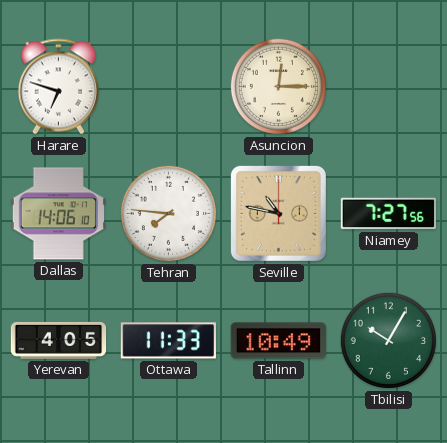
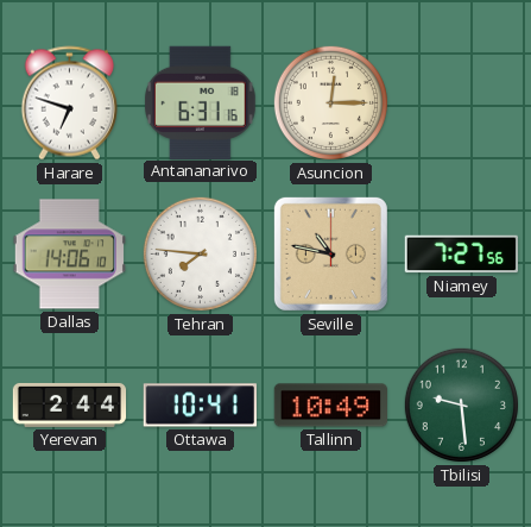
Antananarivo: none -> 6:31 (201, 102)
Yerevan: 4:05 -> 2:44 (70, 404)
Ottawa: 11:33 -> 10:41 (200, 406)
Tbilisi: 10:05 -> 9:29 (461, 404)
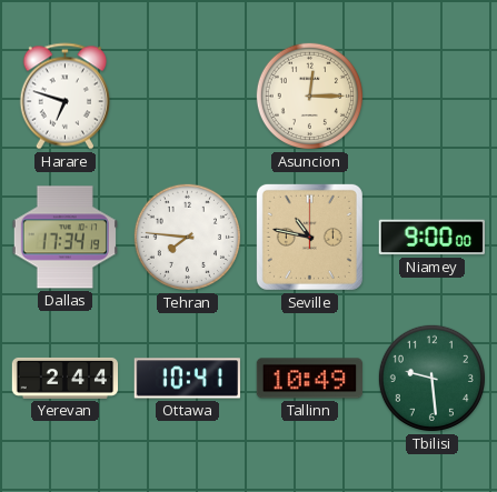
Antananarivo: 6:31 -> none (201, 102)
Dallas: 14:06 -> 17:34 (64, 238)
Niamey: 7:27 -> 9:00 (431, 238)
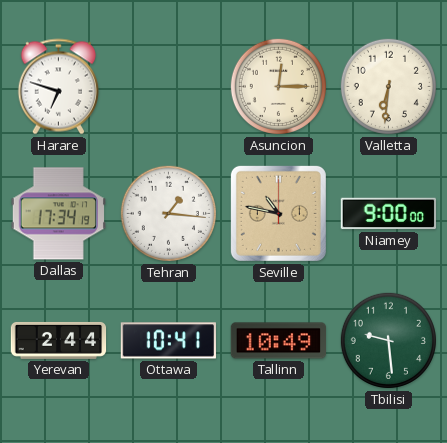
Valletta: none -> 6:31 (388, 86)
Tehran: 7:46 -> 1:16 (168, 213)
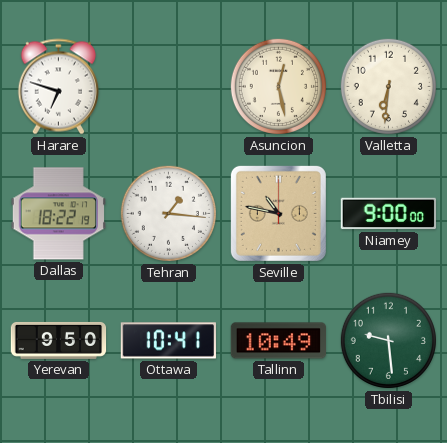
Asuncion: 12:15 -> 12:28 (278, 86)
Dallas: 17:34 -> 18:22 (58, 214)
Yerevan: 2:44 -> 9:50 (59, 340)
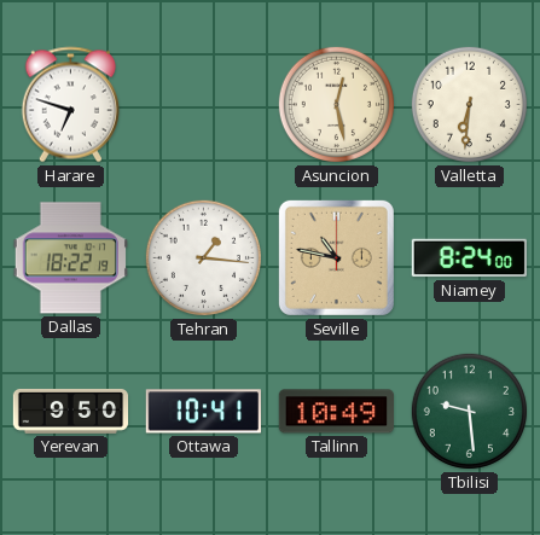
Niamey: 9:00 -> 8:24 (469, 258)
